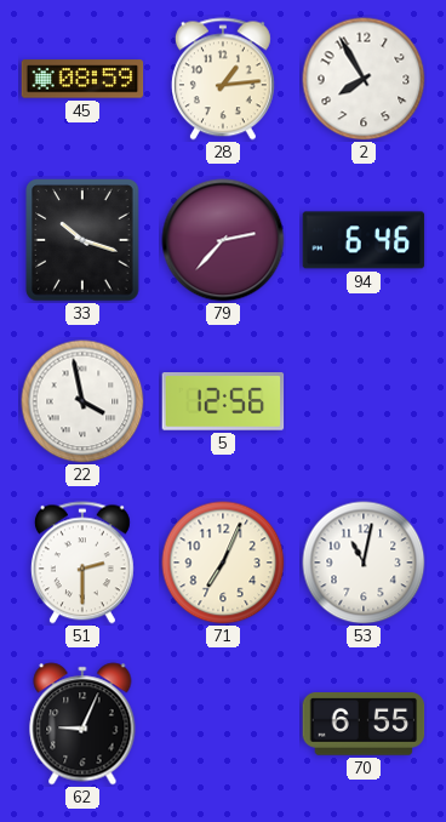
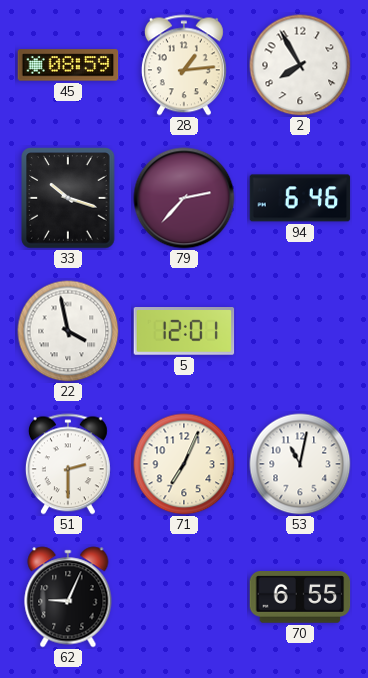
5: 12:56 -> 12:01 (184, 331)
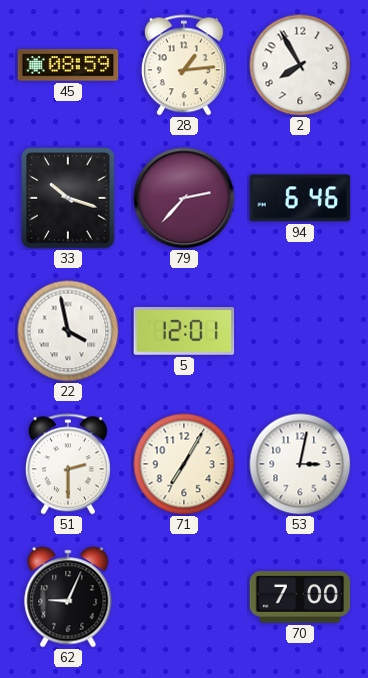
71: 7:04 -> 7:05 (184, 464)
53: 11:02 -> 3:02 (300, 464)
70: 6:55 -> 7:00 (300, 597)
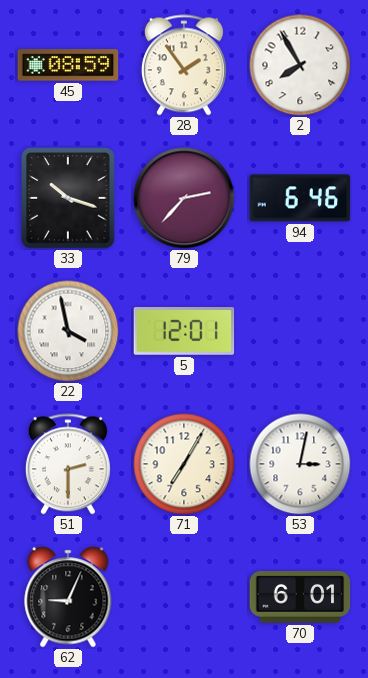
28: 1:14 -> 1:54 (184, 65)
70: 7:00 -> 6:01 (300, 597)
